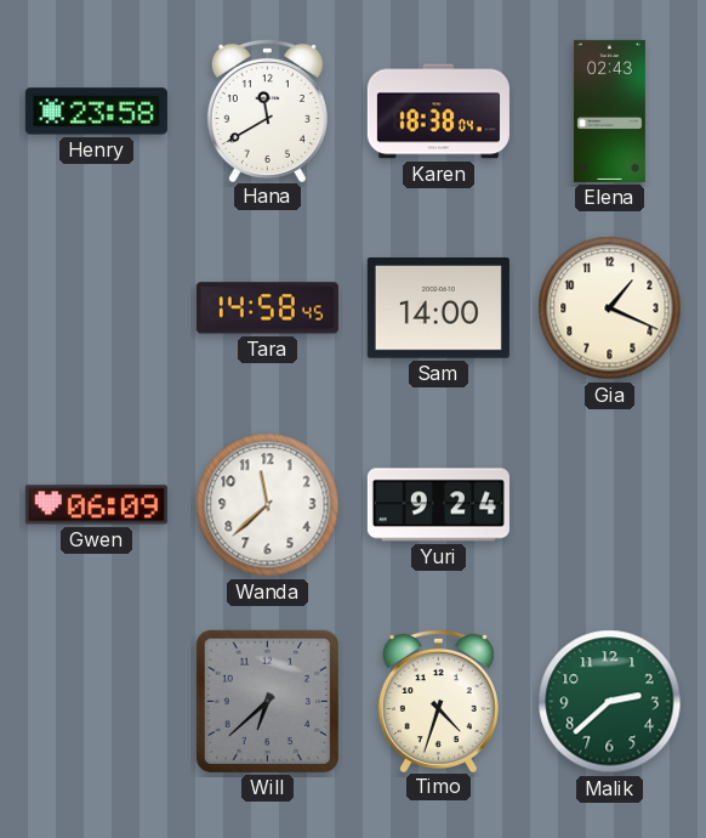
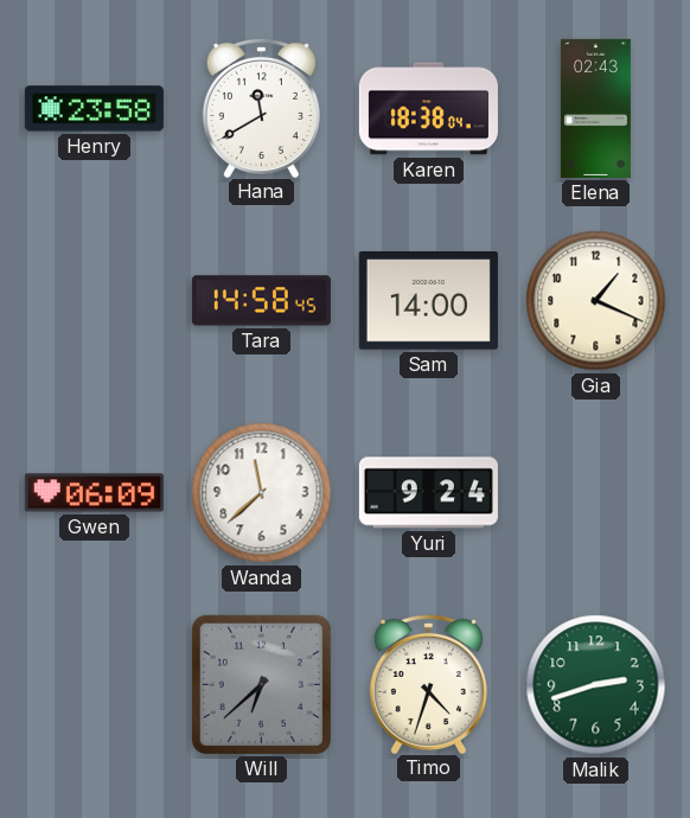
Malik: 2:38 -> 2:42 (596, 685)
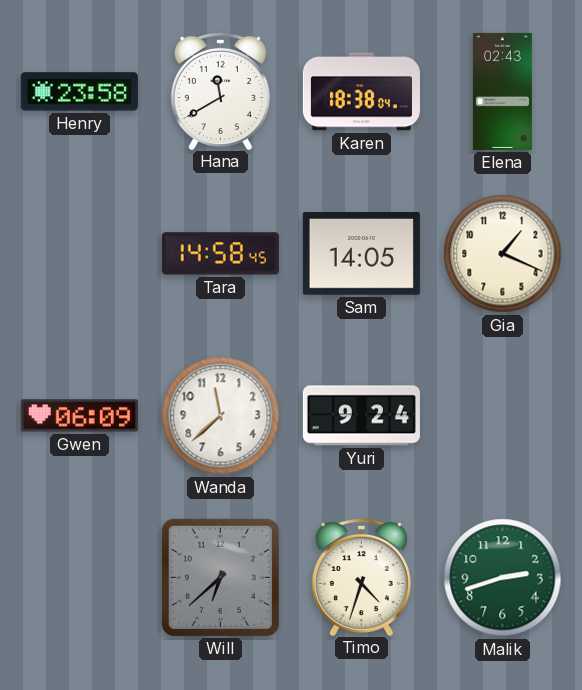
Sam: 14:00 -> 14:05 (361, 254)
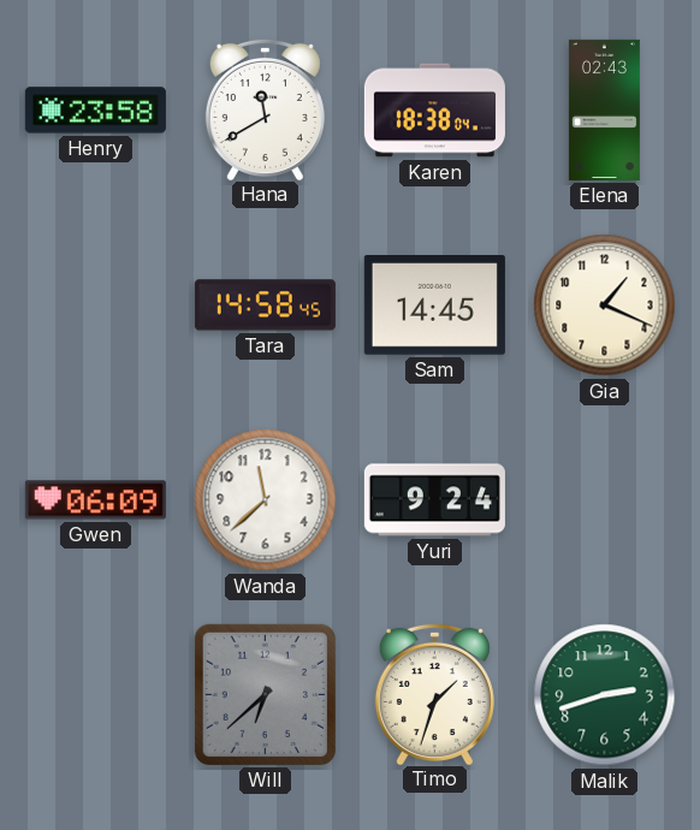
Sam: 14:05 -> 14:45 (434, 306)
Timo: 4:33 -> 1:33 (434, 693)
